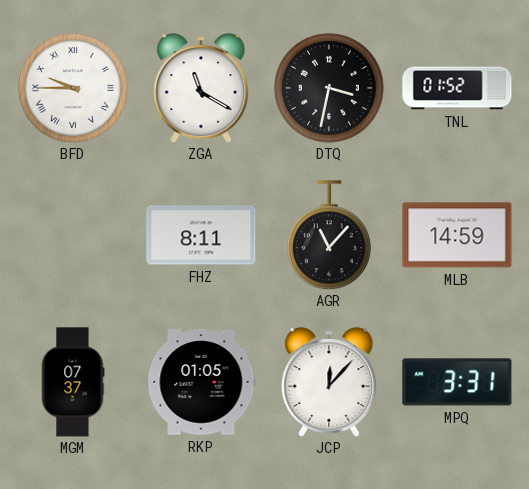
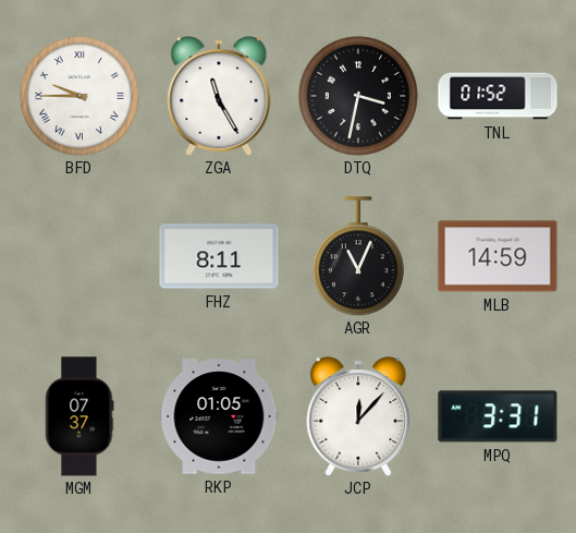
ZGA: 11:20 -> 11:25 (219, 96)
AGR: 11:07 -> 11:04 (358, 256)
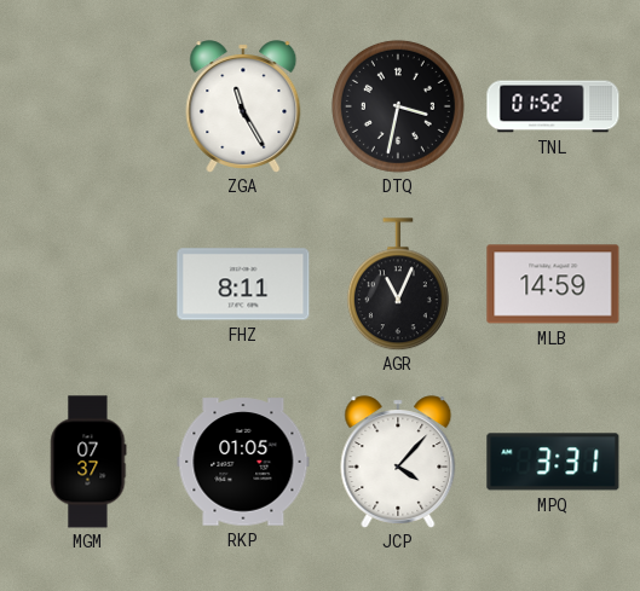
BFD: 9:45 -> none (79, 96)
JCP: 12:07 -> 4:07 (398, 462)
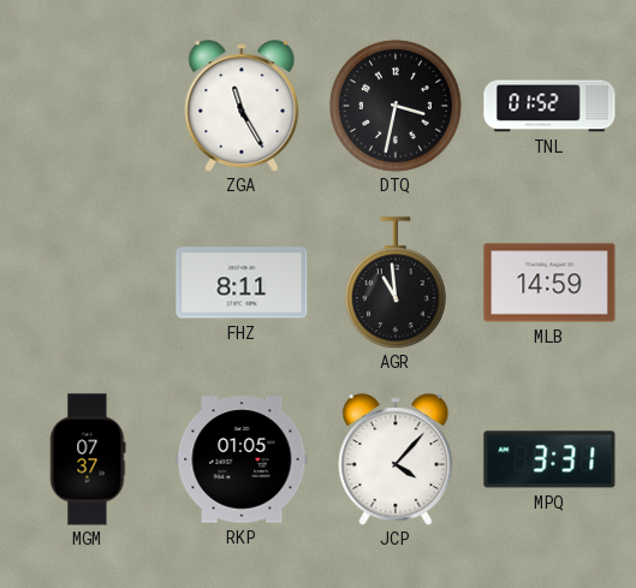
AGR: 11:04 -> 10:59 (396, 283)
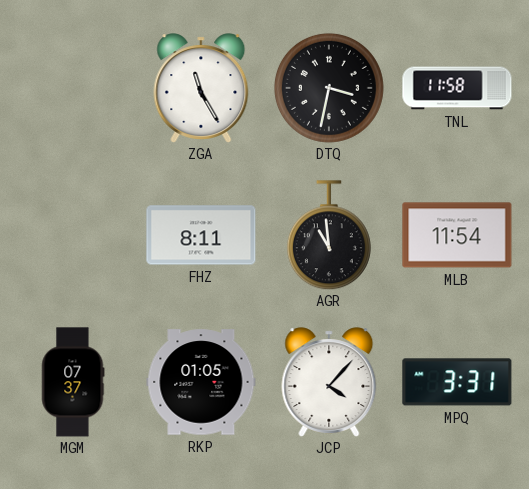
TNL: 01:52 -> 11:58 (457, 88)
MLB: 14:59 -> 11:54 (457, 235)
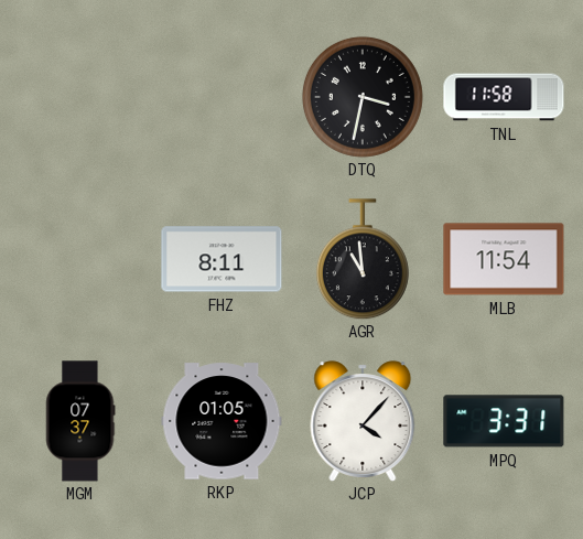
ZGA: 11:25 -> none (201, 88)
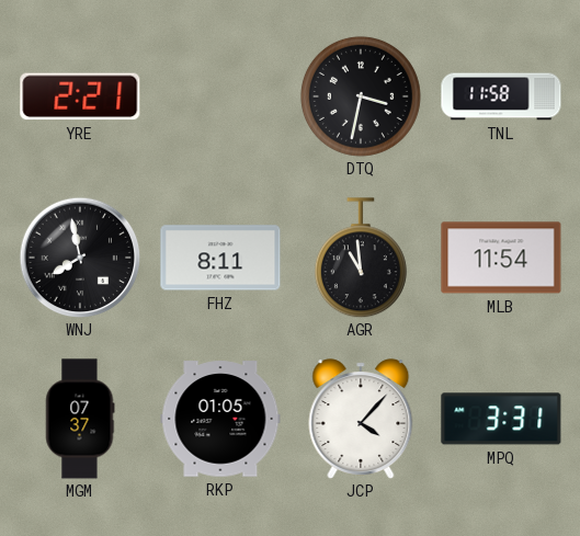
YRE: none -> 2:21 (80, 96)
WNJ: none -> 7:58 (80, 258)
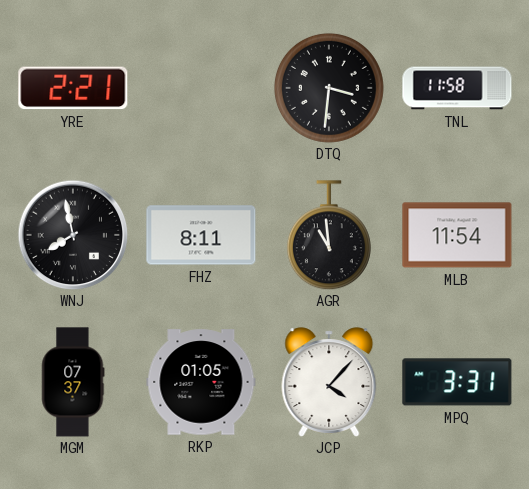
DTQ: 3:32 -> 3:31 (329, 88)
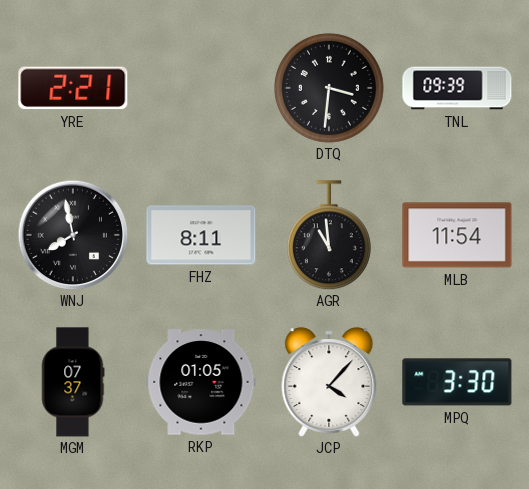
TNL: 11:58 -> 09:39 (457, 88)
MPQ: 3:31 -> 3:30 (457, 382)
